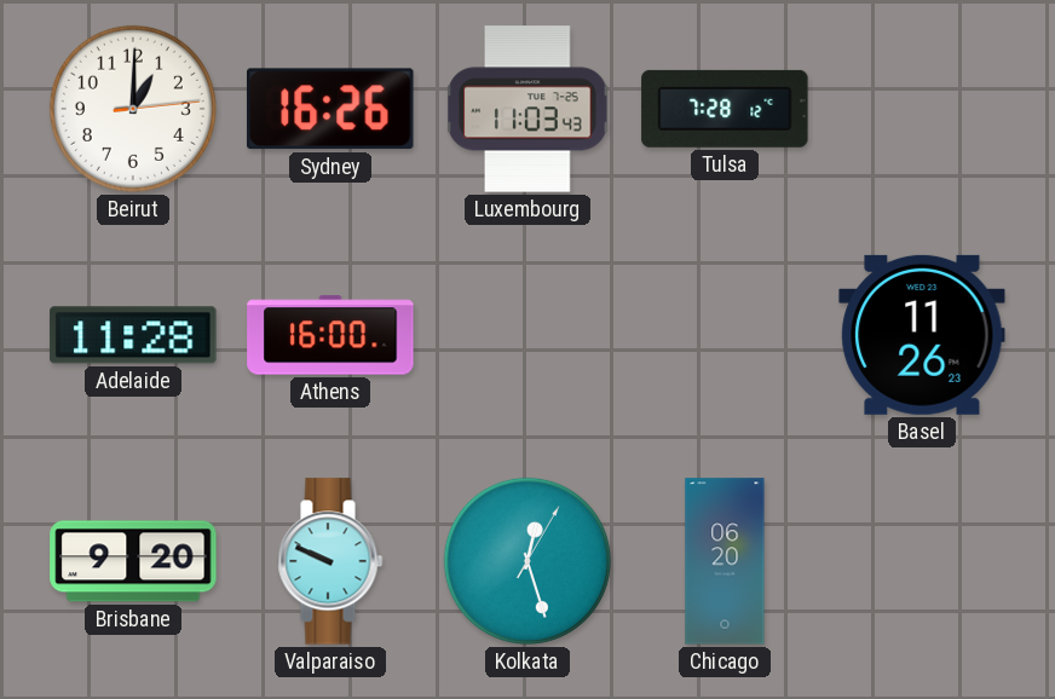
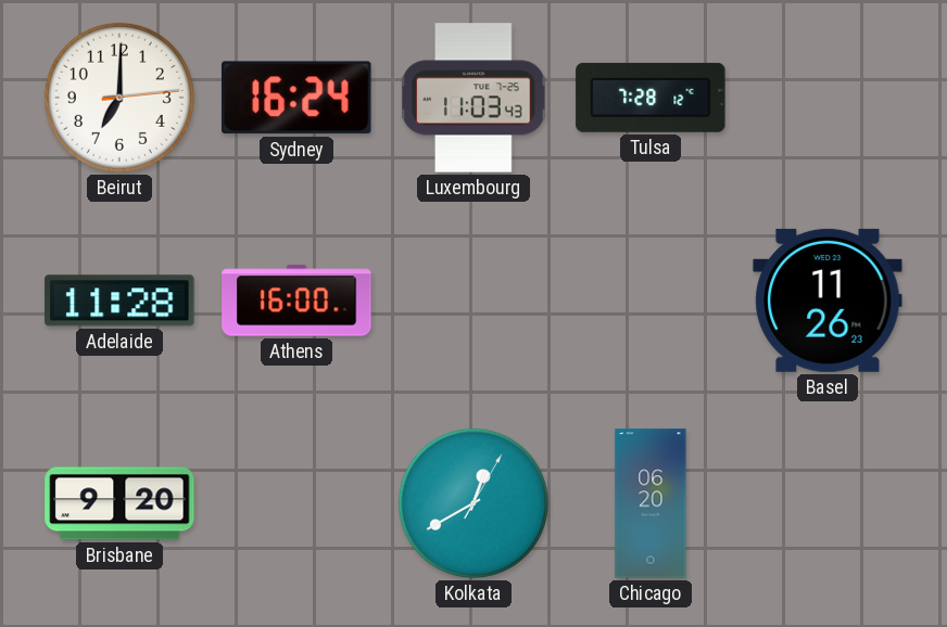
Beirut: 1:00 -> 7:00 (119, 98)
Sydney: 16:26 -> 16:24 (298, 98)
Valparaiso: 9:49 -> none (330, 561)
Kolkata: 12:27 -> 12:40 (474, 503)
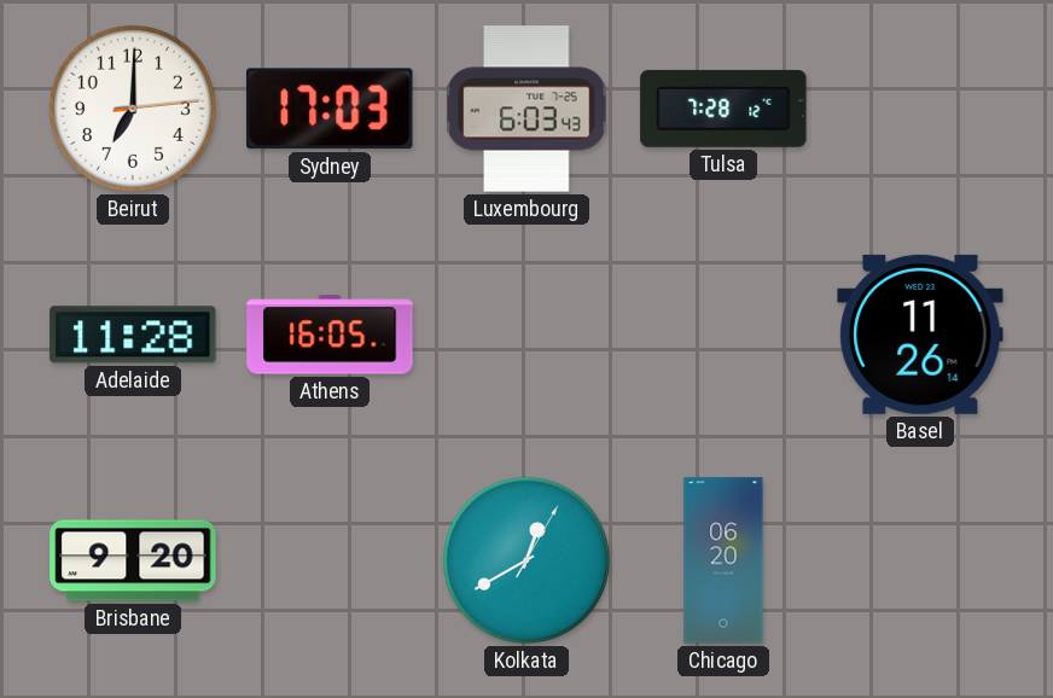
Sydney: 16:24 -> 17:03 (331, 109)
Luxembourg: 11:03 -> 6:03 (526, 109)
Athens: 16:00 -> 16:05 (330, 335)
Basel: 11:26:23 -> 11:26:14 (920, 335)
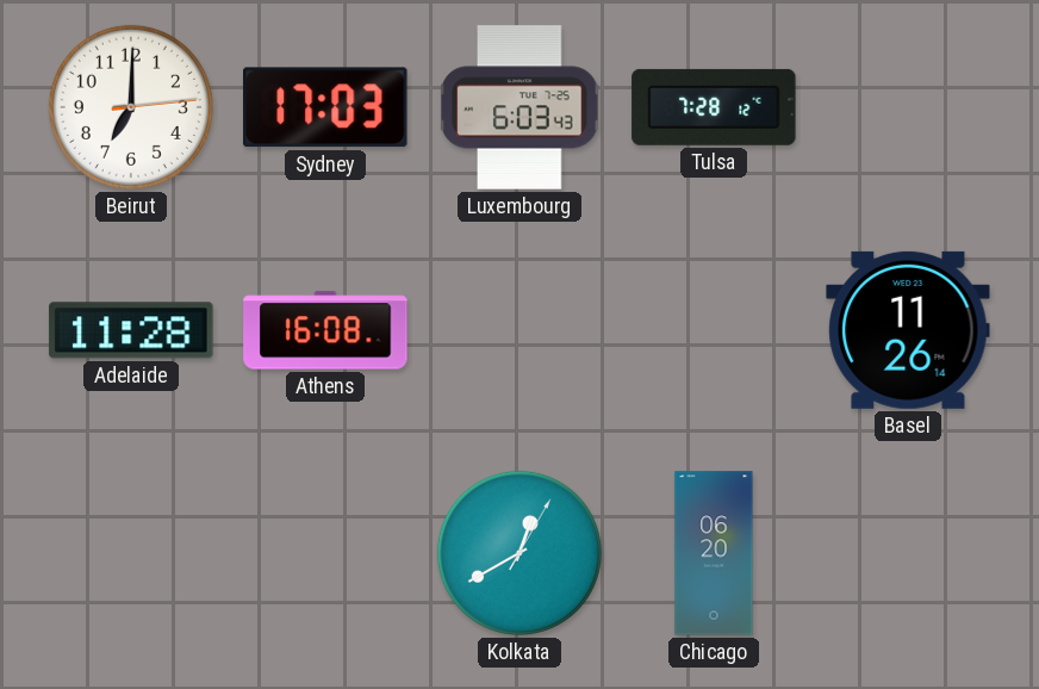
Athens: 16:05 -> 16:08 (325, 330)
Brisbane: 9:20 -> none (133, 560)
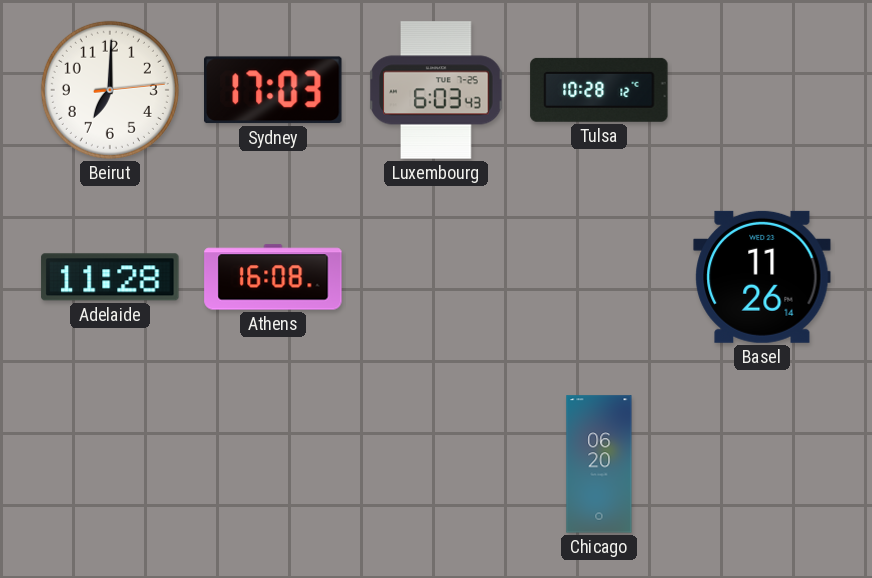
Tulsa: 7:28 -> 10:28 (599, 90)
Kolkata: 12:40 -> none (519, 553)
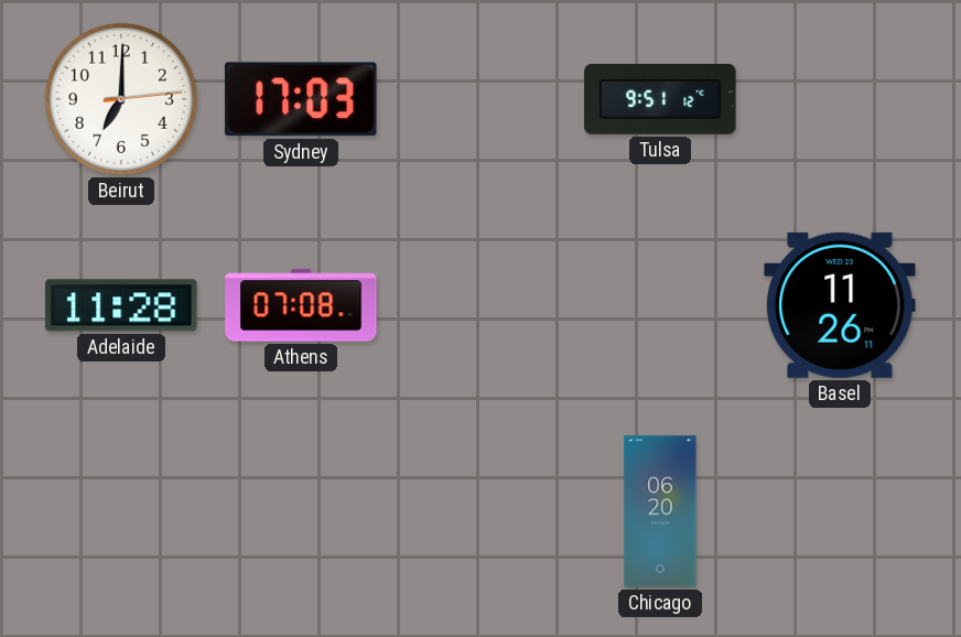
Luxembourg: 6:03 -> none (436, 90)
Tulsa: 10:28 -> 9:51 (660, 99)
Athens: 16:08 -> 07:08 (301, 305)
Basel: 11:26:14 -> 11:26:11 (840, 305)
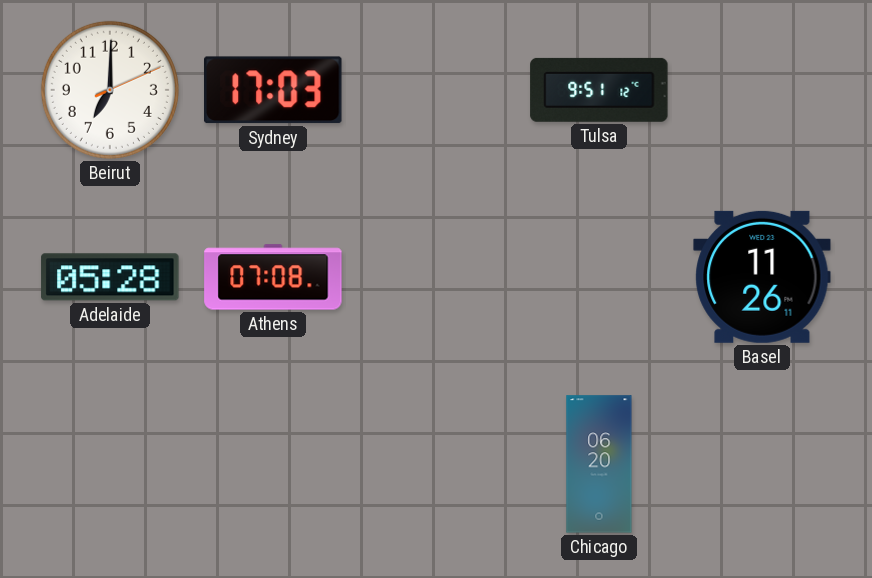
Beirut: 7:00:14 -> 7:00:11 (110, 90)
Adelaide: 11:28 -> 05:28 (110, 277)
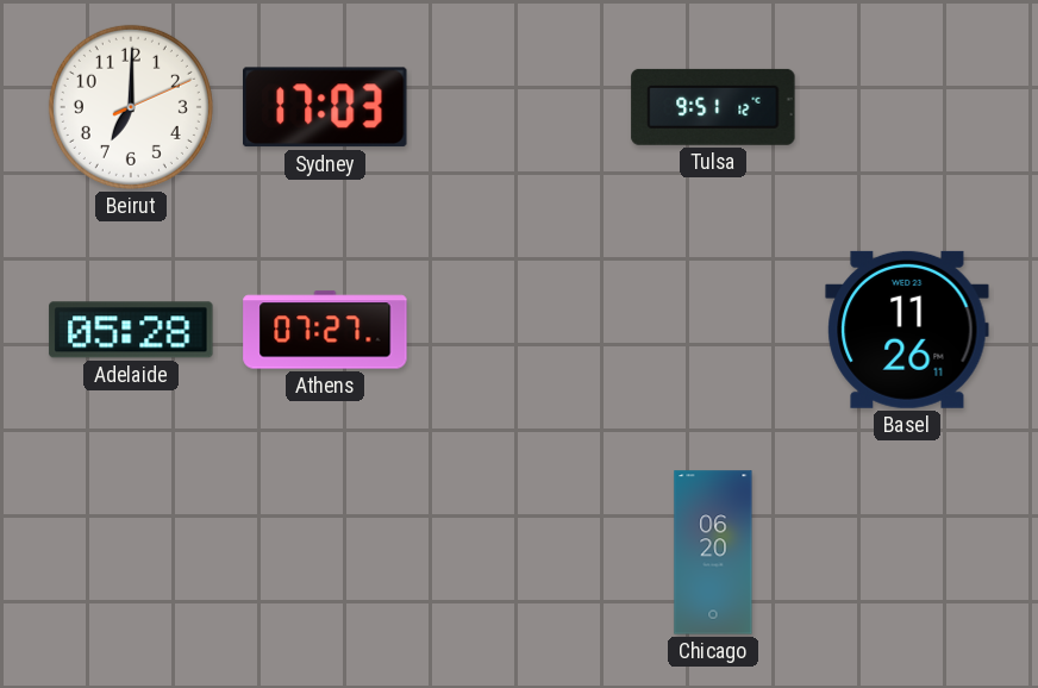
Athens: 07:08 -> 07:27 (325, 330)
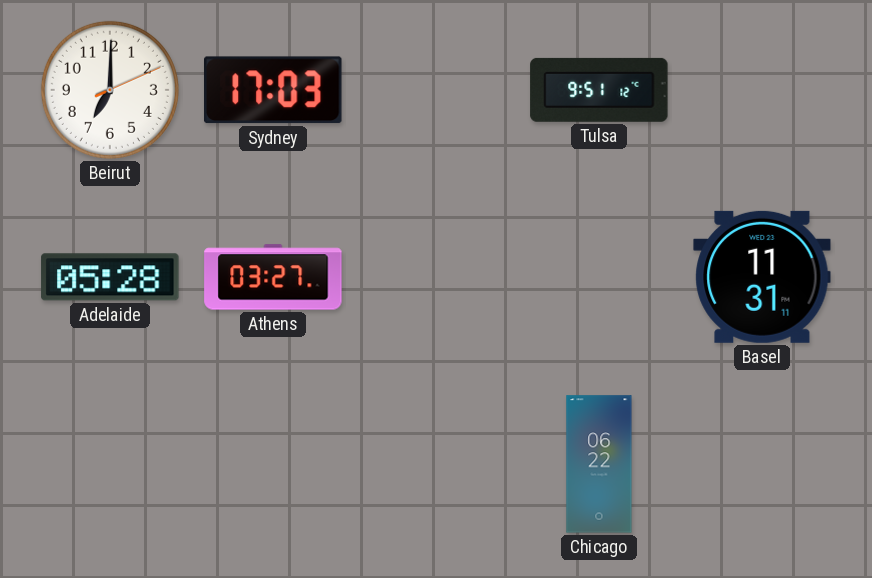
Athens: 07:27 -> 03:27 (273, 277)
Basel: 11:26 -> 11:31 (762, 277)
Chicago: 06:20 -> 06:22 (599, 464)
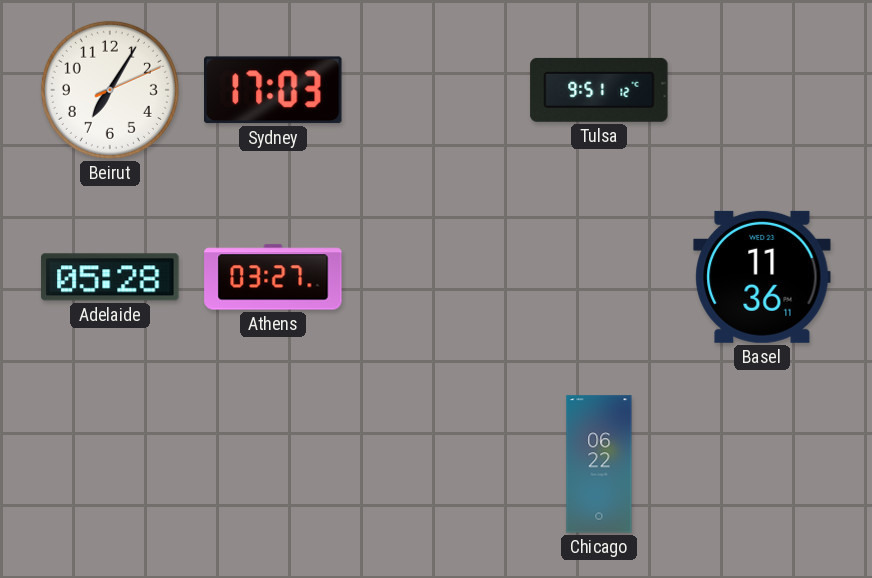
Beirut: 7:00 -> 7:05 (110, 90)
Basel: 11:31 -> 11:36 (762, 277)
